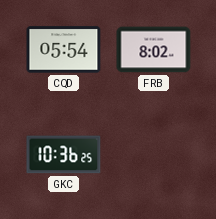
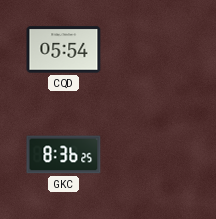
FRB: 8:02 -> none (154, 50)
GKC: 10:36 -> 8:36 (64, 155)
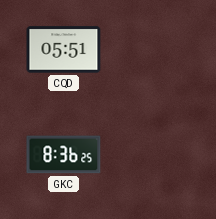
CQD: 05:54 -> 05:51 (64, 50)
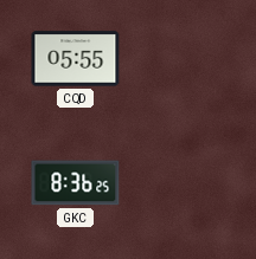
CQD: 05:51 -> 05:55 (76, 59)
